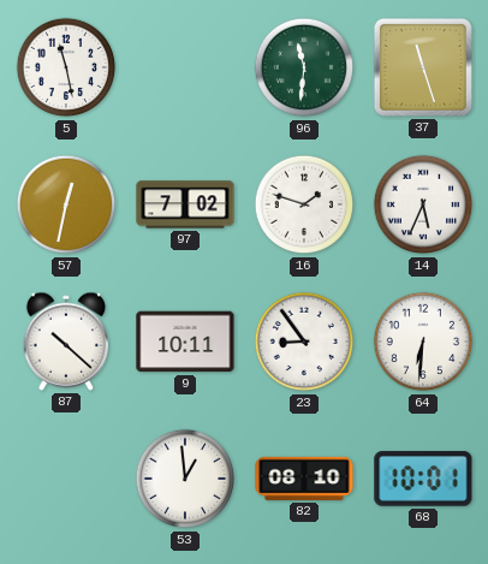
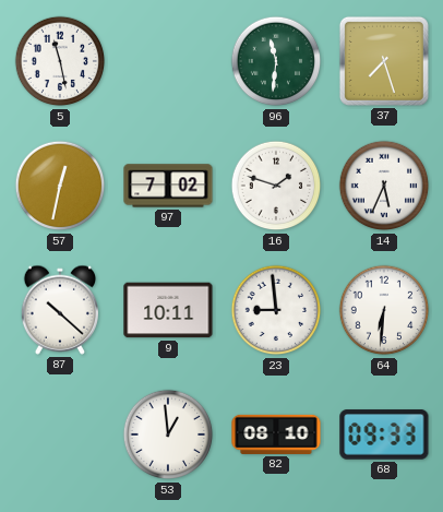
37: 11:27 -> 7:27 (384, 61)
23: 8:54 -> 8:59 (276, 310)
68: 10:01 -> 09:33 (384, 434)
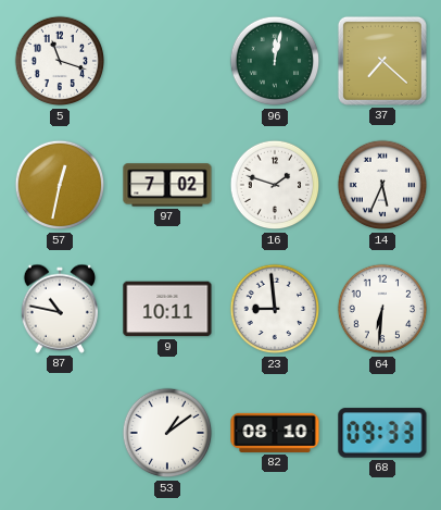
5: 11:28 -> 11:18 (60, 61)
96: 11:31 -> 12:02 (275, 61)
37: 7:27 -> 7:22 (382, 61)
87: 10:22 -> 10:47 (59, 309)
53: 12:59 -> 1:09 (167, 433)
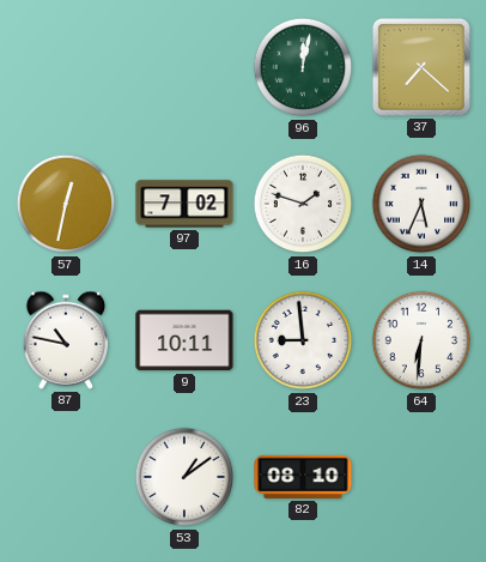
5: 11:18 -> none (60, 61)
68: 09:33 -> none (382, 433)
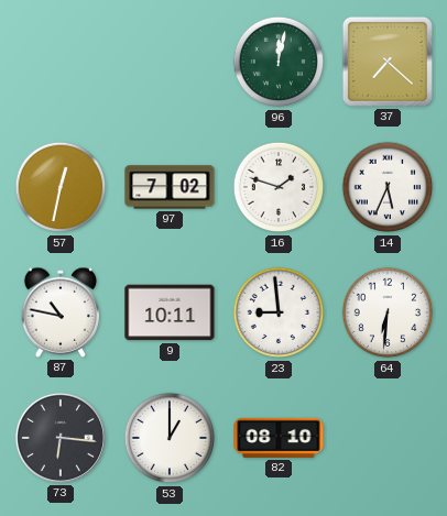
73: none -> 6:16 (61, 438)
53: 1:09 -> 1:00 (170, 438)
